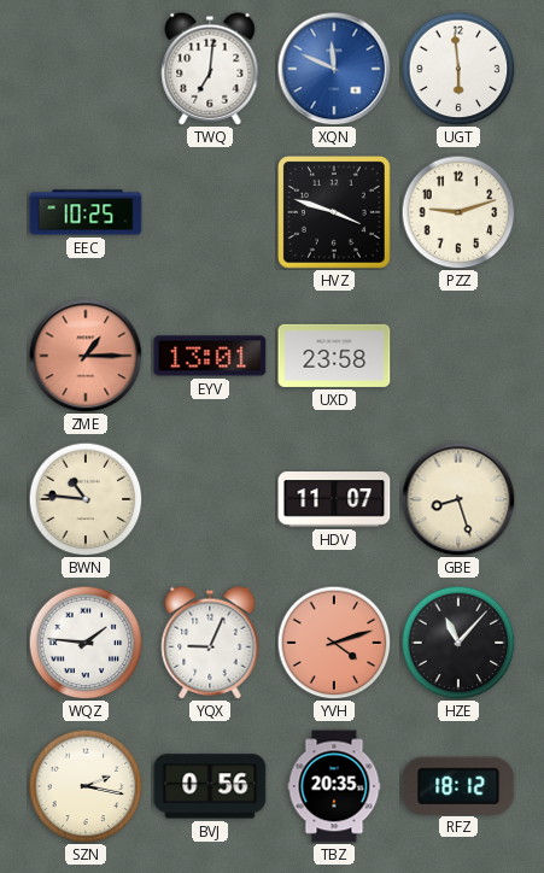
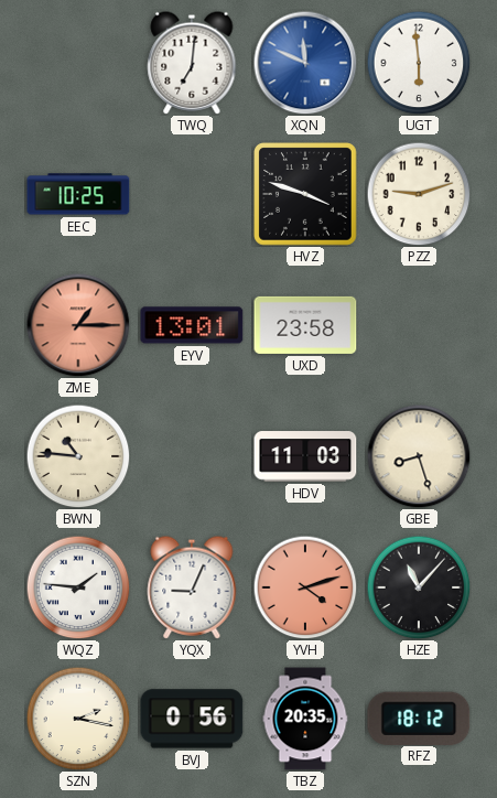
HDV: 11:07 -> 11:03 (305, 456)
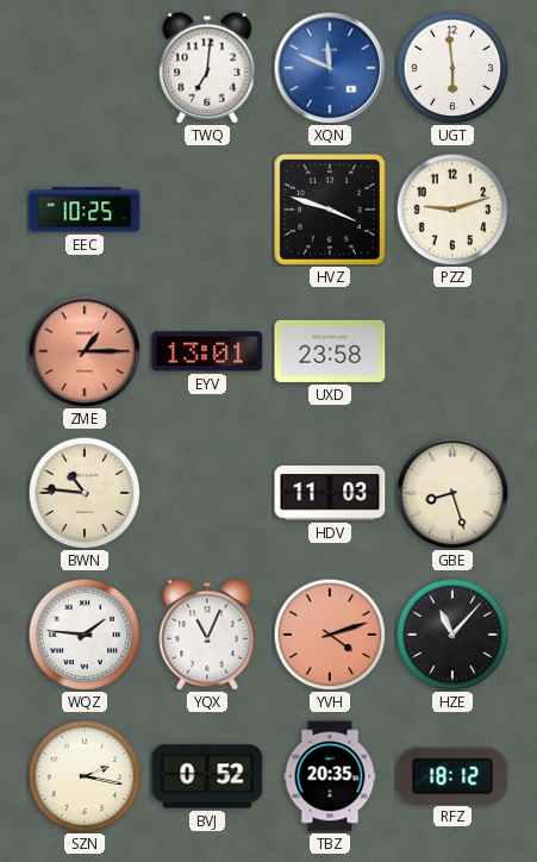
YQX: 9:04 -> 11:04 (207, 635)
BVJ: 0:56 -> 0:52 (207, 776)
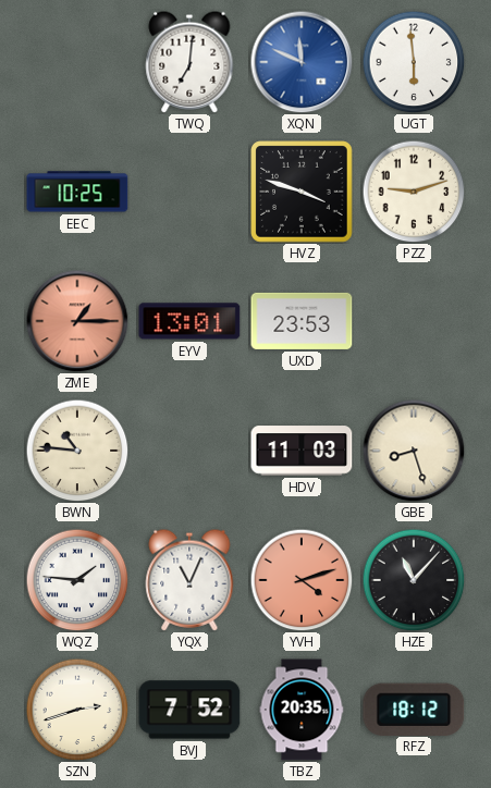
UXD: 23:58 -> 23:53 (302, 321)
SZN: 2:17 -> 2:42 (77, 710)
BVJ: 0:52 -> 7:52 (189, 710)
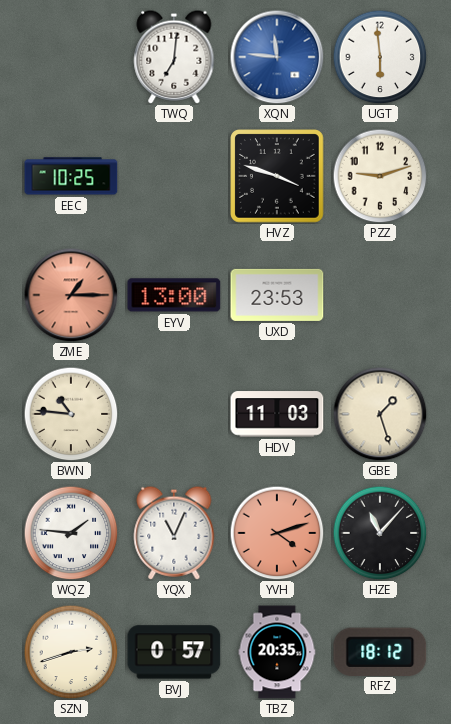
XQN: 11:49 -> 11:46 (277, 57)
EYV: 13:01 -> 13:00 (174, 295)
GBE: 8:27 -> 1:27 (380, 414)
BVJ: 7:52 -> 0:57 (174, 652)
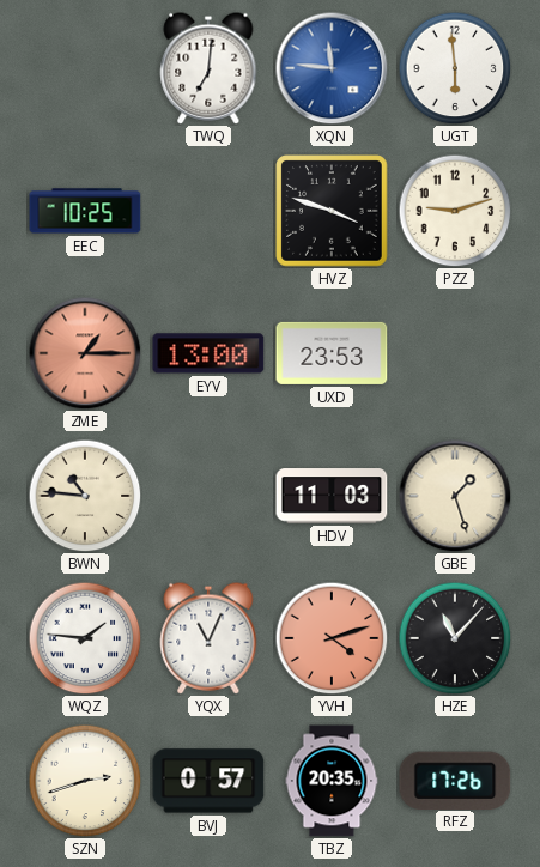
RFZ: 18:12 -> 17:26 (455, 780)
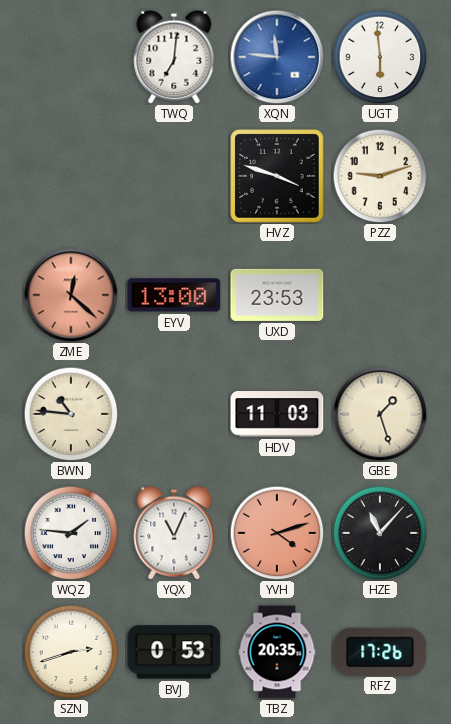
EEC: 10:25 -> none (85, 211)
ZME: 1:15 -> 12:22 (71, 295)
BVJ: 0:57 -> 0:53 (174, 652)
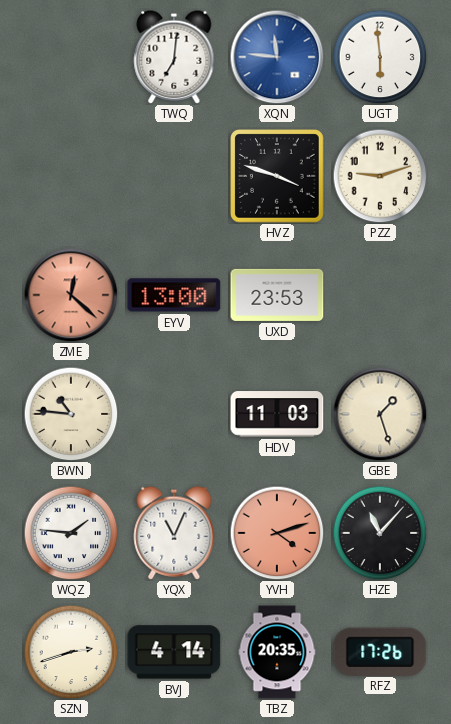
BVJ: 0:53 -> 4:14 (174, 652)
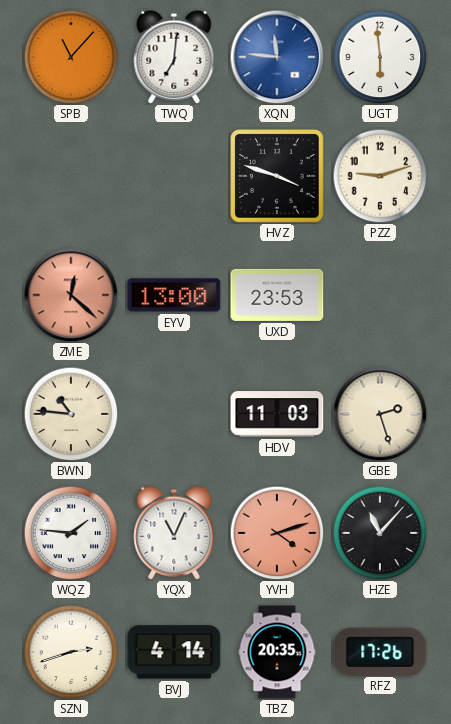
SPB: none -> 11:07 (71, 57)
GBE: 1:27 -> 2:27 (380, 414)
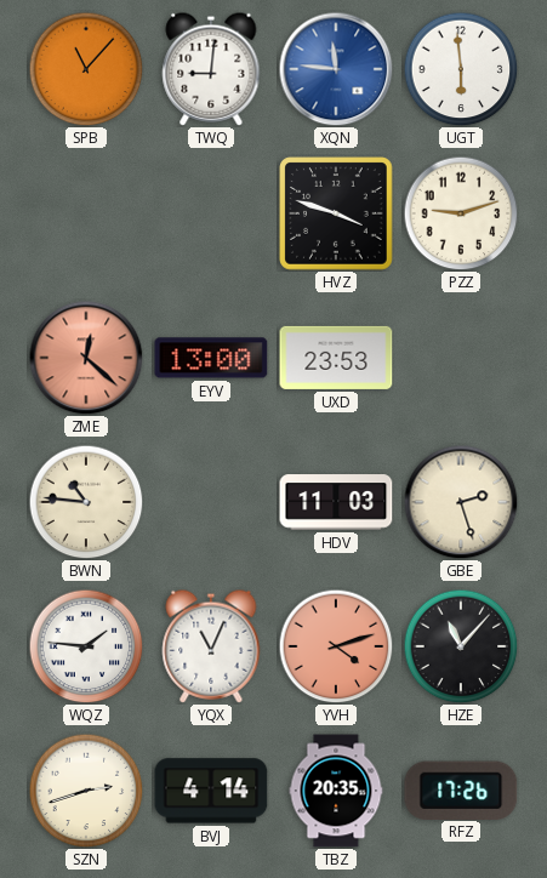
TWQ: 7:01 -> 9:01 (211, 69)
